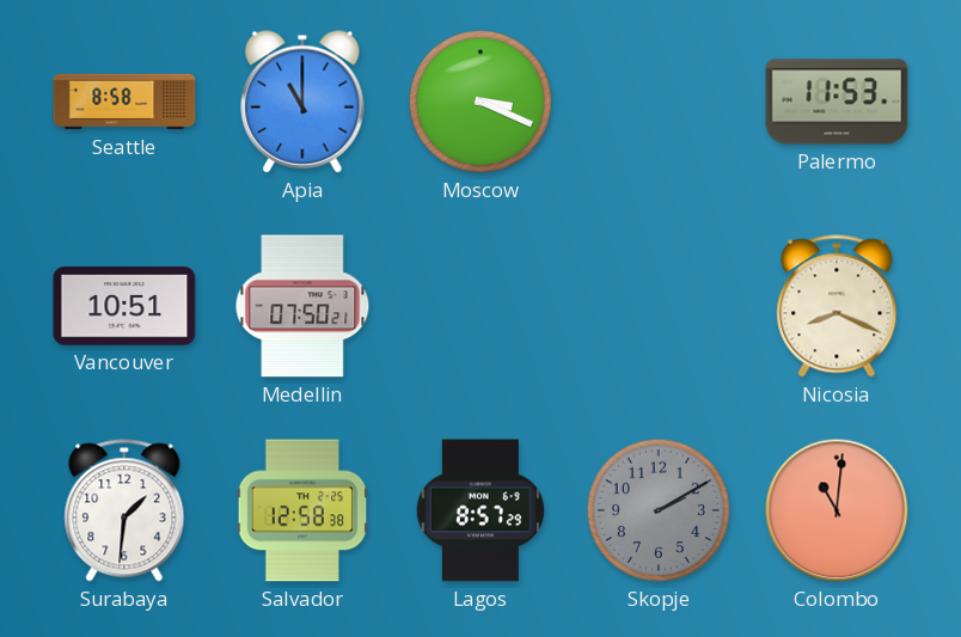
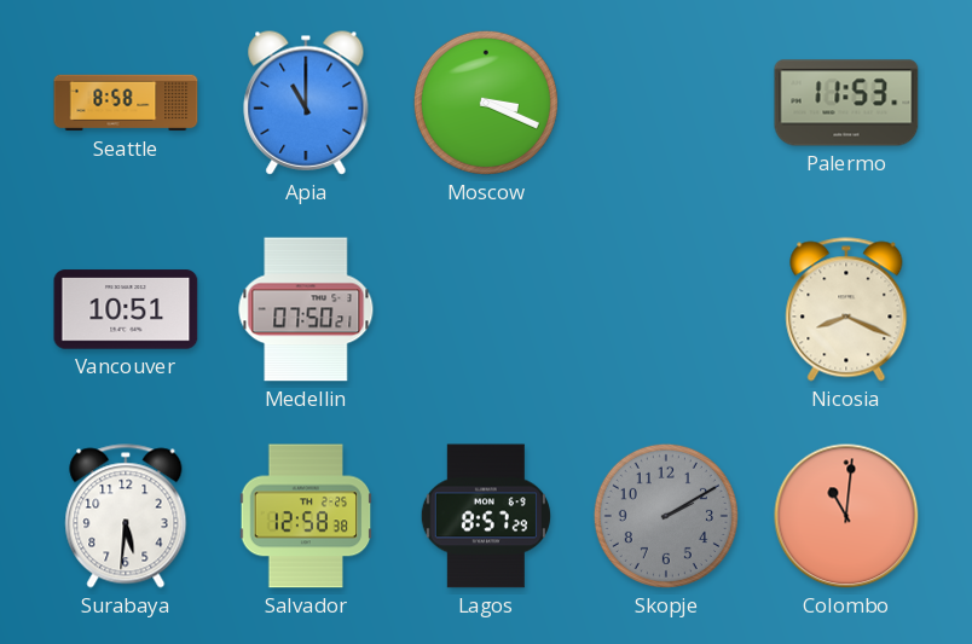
Surabaya: 1:31 -> 5:31 (126, 516)
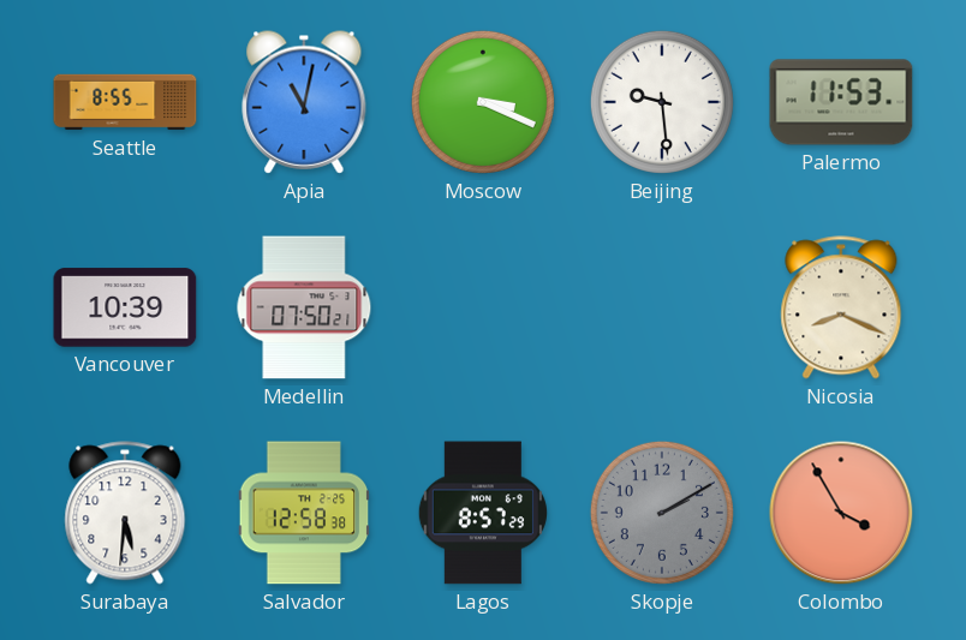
Seattle: 8:58 -> 8:55 (125, 102)
Apia: 11:00 -> 11:02 (304, 102)
Beijing: none -> 9:29 (662, 102)
Vancouver: 10:51 -> 10:39 (125, 307)
Colombo: 11:01 -> 3:55 (841, 513)
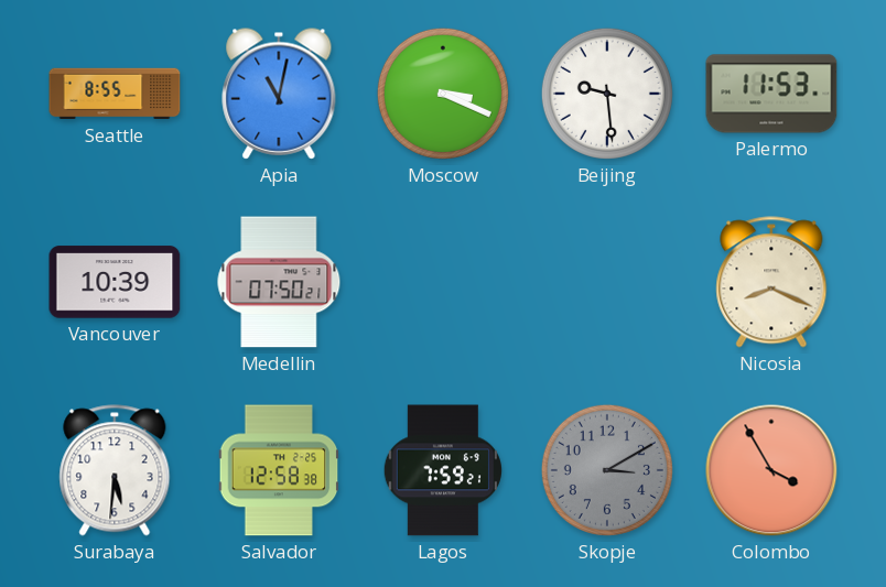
Lagos: 8:57 -> 7:59 (443, 470)
Skopje: 2:10 -> 3:10 (607, 470)
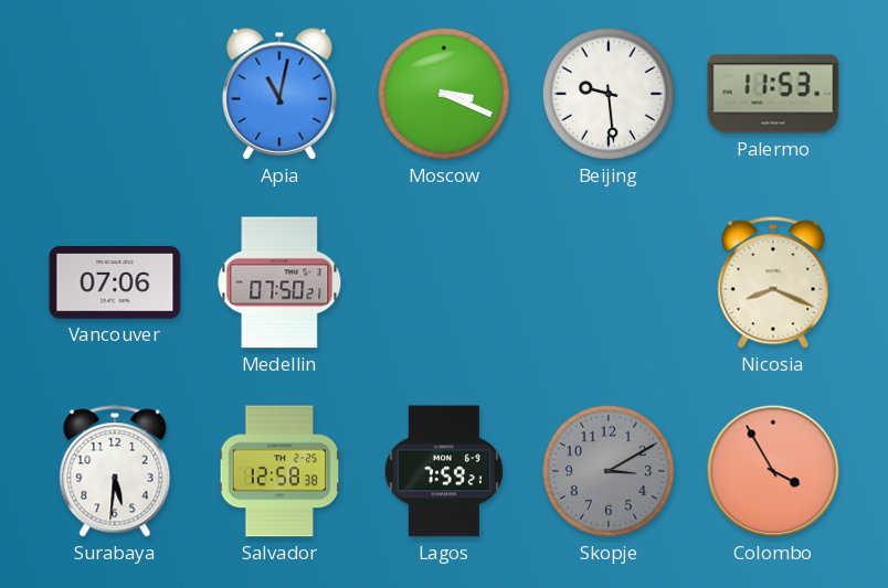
Seattle: 8:55 -> none (115, 94)
Vancouver: 10:39 -> 07:06 (115, 282)
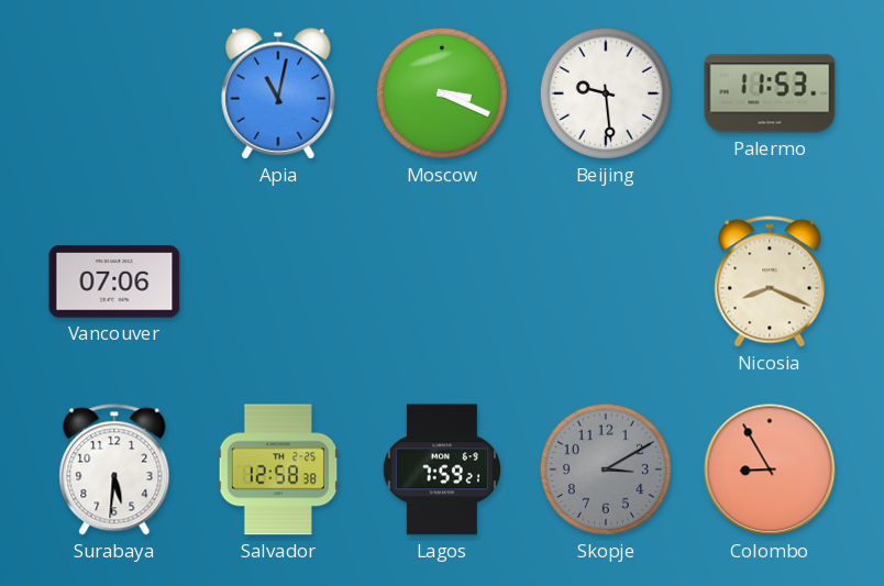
Medellin: 07:50 -> none (279, 282)
Colombo: 3:55 -> 8:55 (770, 469)
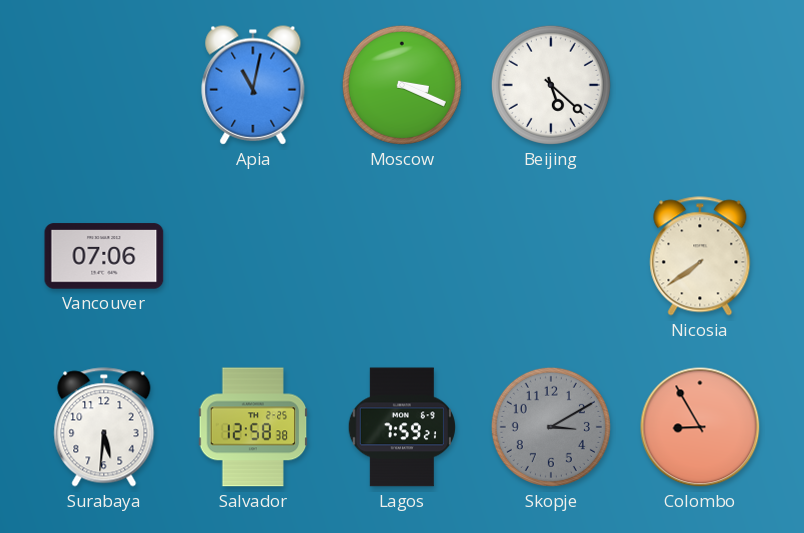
Beijing: 9:29 -> 5:22 (551, 85)
Palermo: 11:53 -> none (770, 93)
Nicosia: 8:19 -> 7:39 (700, 256)
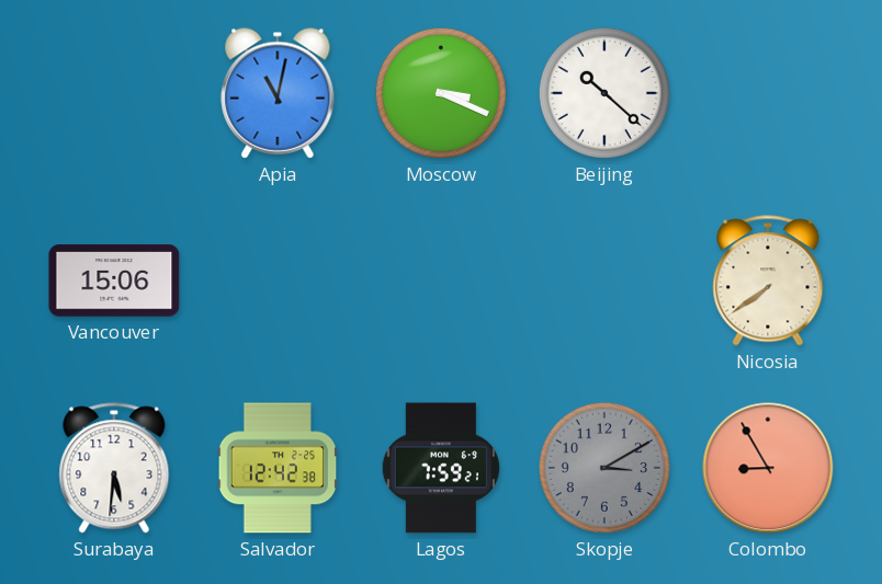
Beijing: 5:22 -> 10:22 (604, 93)
Vancouver: 07:06 -> 15:06 (114, 280)
Salvador: 12:58 -> 12:42 (278, 468)
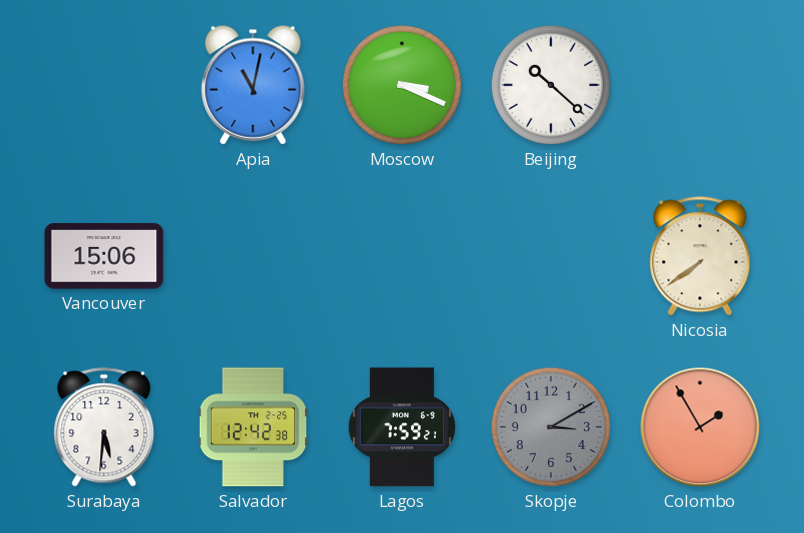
Colombo: 8:55 -> 1:55 (700, 427)
